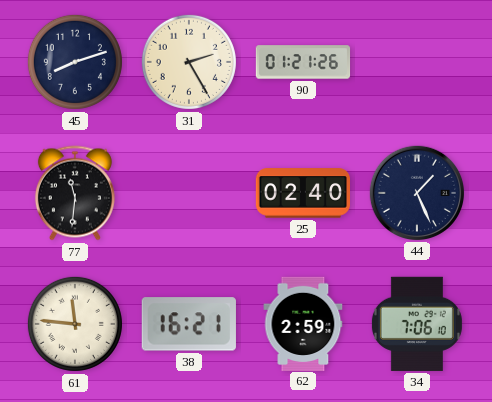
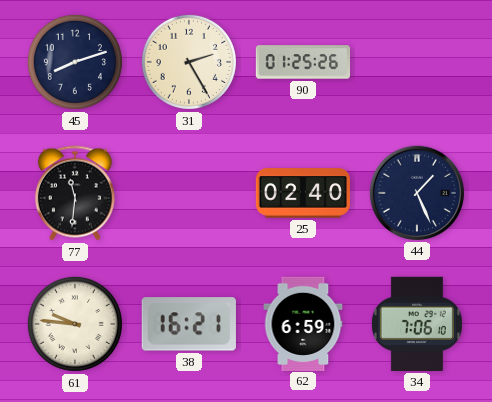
90: 01:21 -> 01:25 (303, 62)
61: 11:46 -> 9:46 (75, 324)
62: 2:59 -> 6:59 (303, 323)
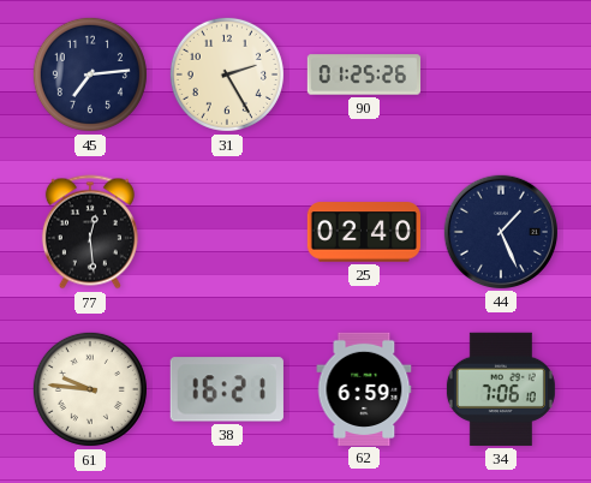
45: 8:12 -> 7:14 (90, 74)
77: 11:31 -> 12:29 (90, 232)
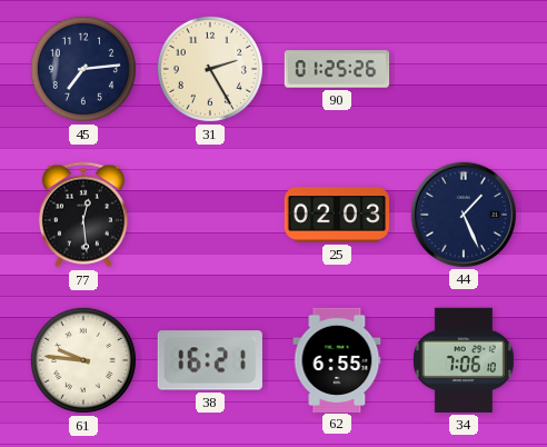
25: 02:40 -> 02:03 (336, 215)
62: 6:59 -> 6:55 (337, 359)
